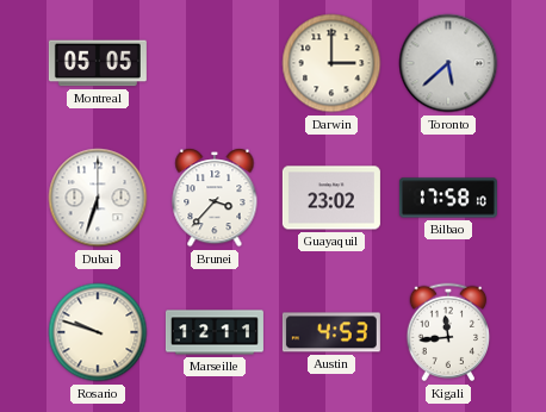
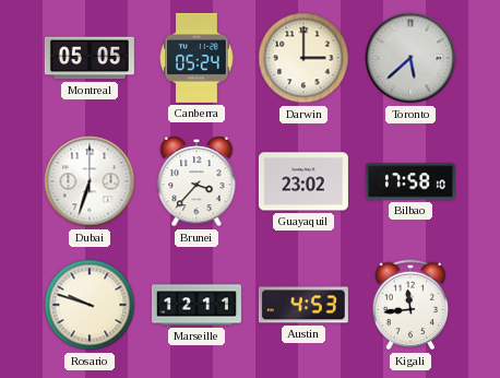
Canberra: none -> 05:24 (197, 58)
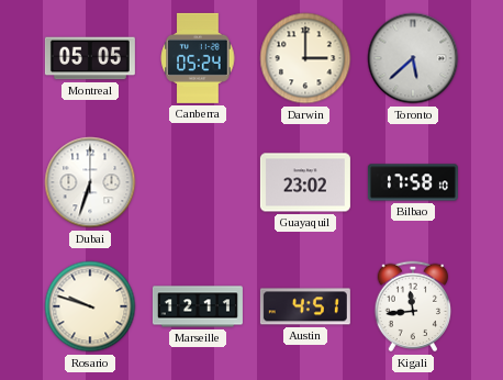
Brunei: 3:37 -> none (197, 181)
Austin: 4:53 -> 4:51 (305, 306)
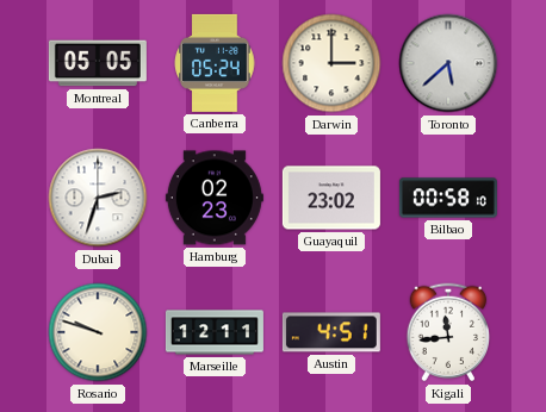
Dubai: 6:33 -> 2:33 (98, 198)
Hamburg: none -> 02:23 (215, 198)
Bilbao: 17:58 -> 00:58 (448, 198)
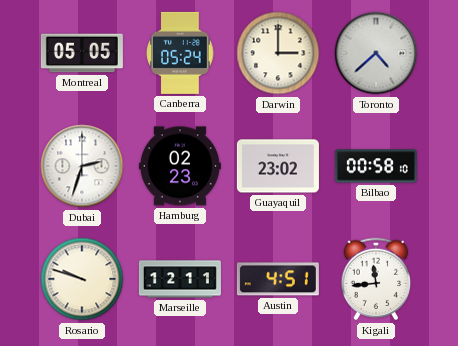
Toronto: 5:38 -> 4:38 (376, 53)
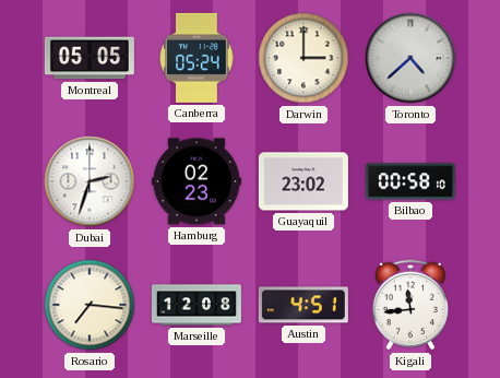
Rosario: 9:48 -> 7:16 (90, 305)
Marseille: 12:11 -> 12:08 (197, 305)
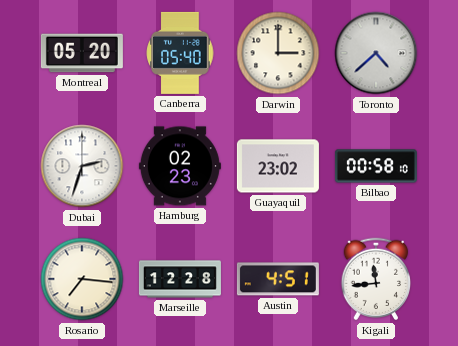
Montreal: 05:05 -> 05:20 (82, 53)
Canberra: 05:24 -> 05:40 (180, 53)
Marseille: 12:08 -> 12:28 (180, 279)
